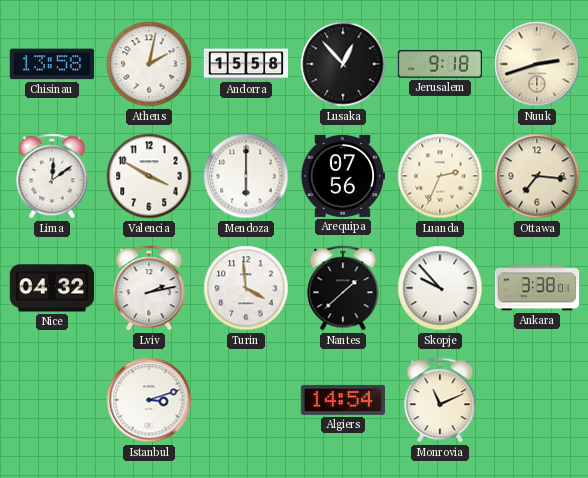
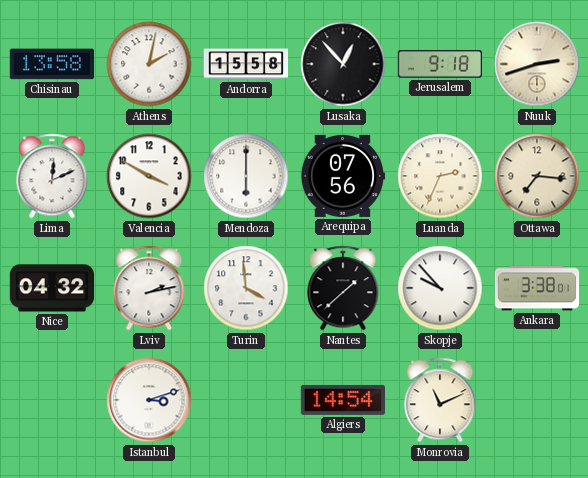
Lima: 12:09 -> 12:11 (52, 176)
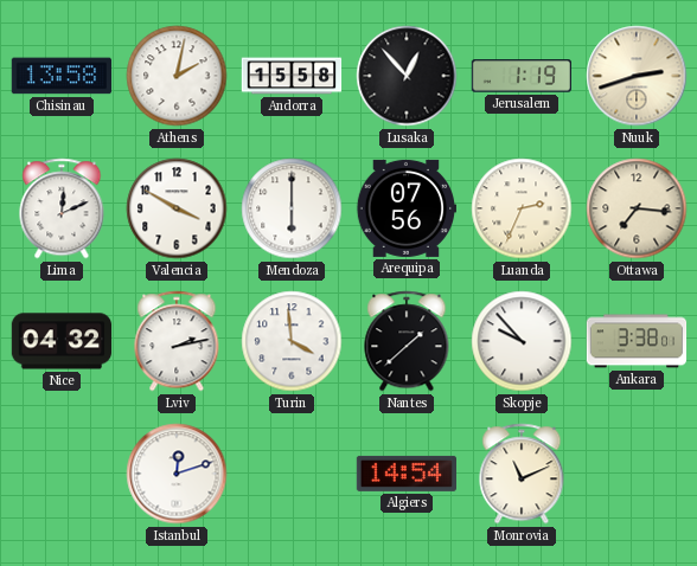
Jerusalem: 9:18 -> 1:19 (520, 76)
Istanbul: 3:12 -> 12:12 (177, 474)
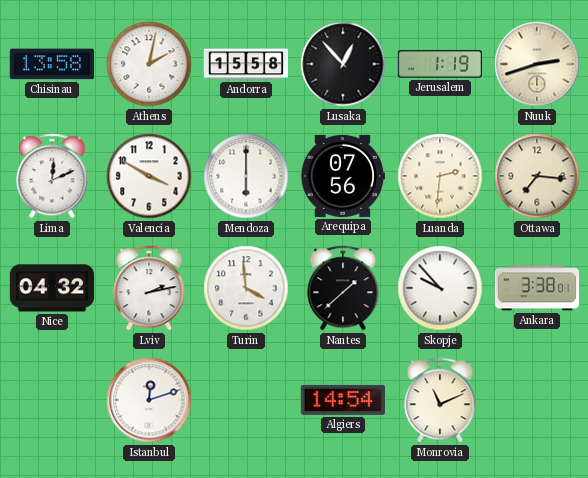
Luanda: 2:34 -> 2:31 (440, 176)
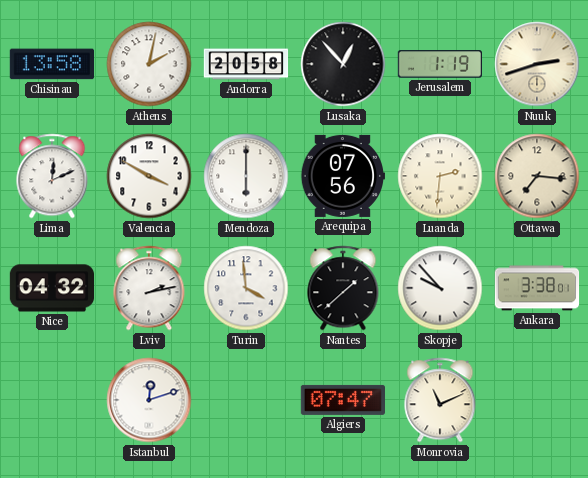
Andorra: 15:58 -> 20:58 (246, 64)
Algiers: 14:54 -> 07:47 (342, 400)
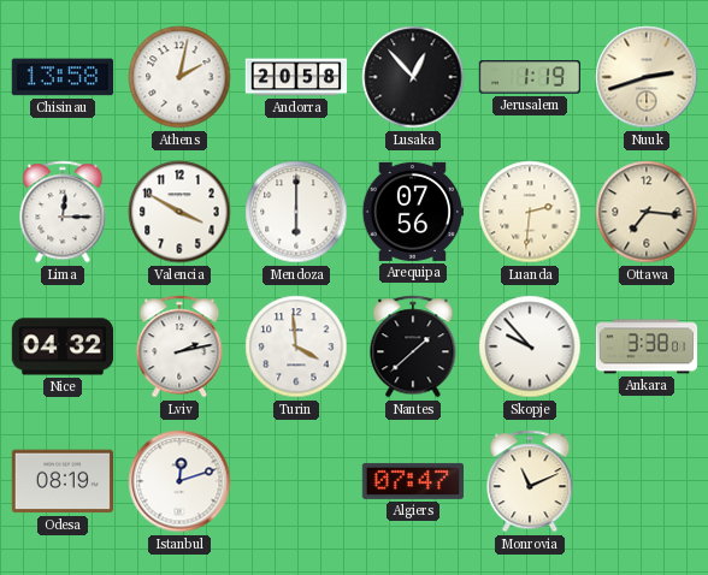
Lima: 12:11 -> 12:15 (63, 212)
Odesa: none -> 08:19 (61, 481)
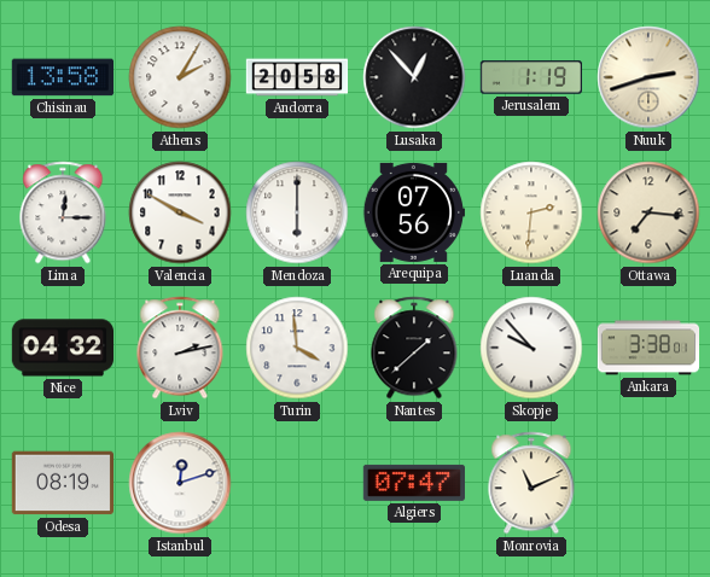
Athens: 2:02 -> 2:05 (180, 77)
